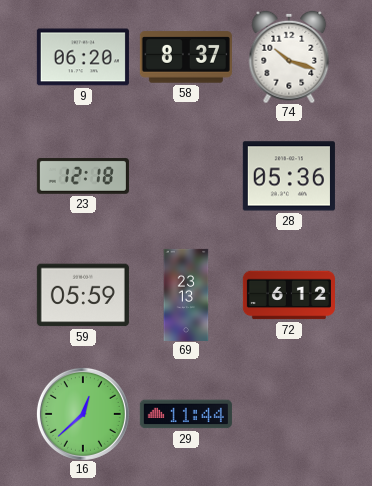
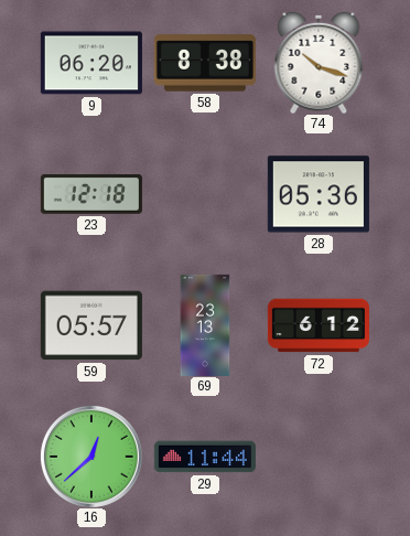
58: 8:37 -> 8:38 (205, 63)
59: 05:59 -> 05:57 (91, 325)
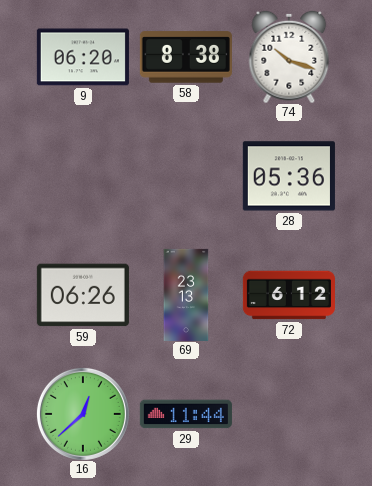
23: 12:18 -> none (91, 195)
59: 05:57 -> 06:26 (83, 295)
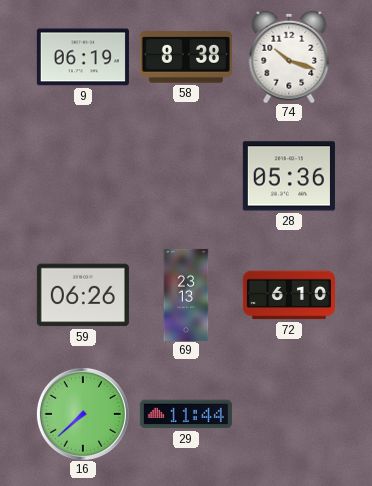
9: 06:20 -> 06:19 (83, 57)
72: 6:12 -> 6:10 (289, 295)
16: 12:38 -> 7:38 (83, 414)
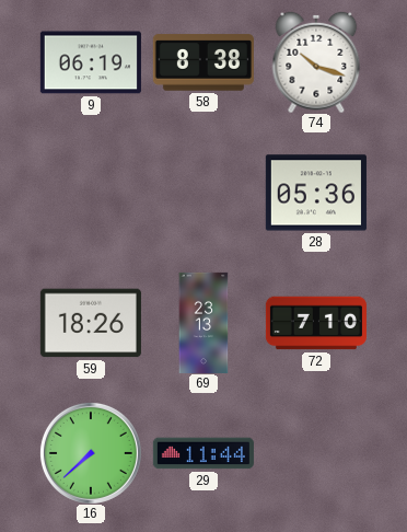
59: 06:26 -> 18:26 (91, 323)
72: 6:10 -> 7:10 (316, 323)
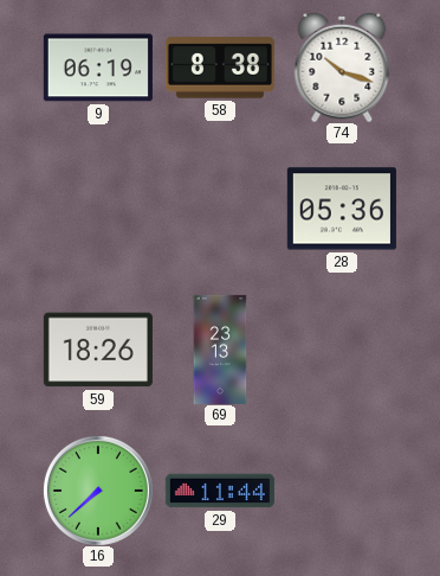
72: 7:10 -> none (316, 323)
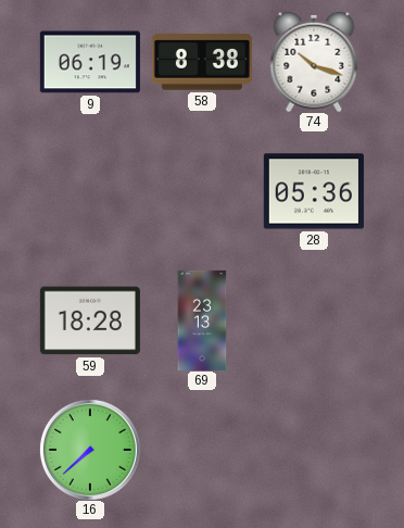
59: 18:26 -> 18:28 (90, 320)
29: 11:44 -> none (220, 491)
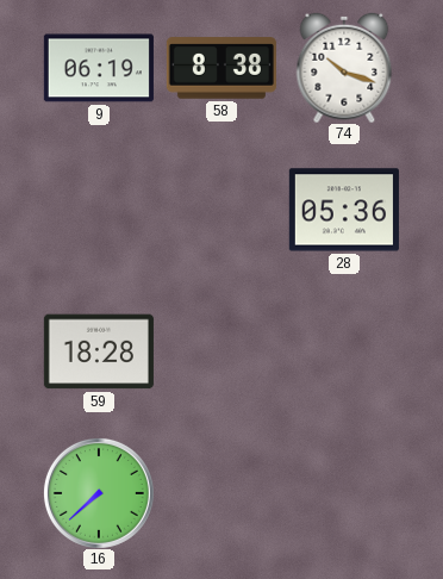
69: 23:13 -> none (202, 320)
